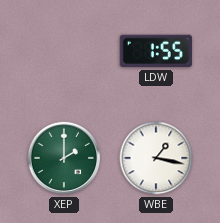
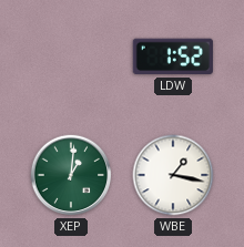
LDW: 1:55 -> 1:52 (173, 56)
XEP: 2:00 -> 1:01 (71, 175)
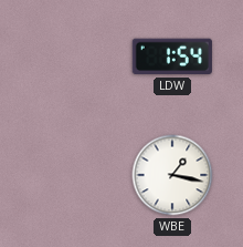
LDW: 1:52 -> 1:54 (172, 56)
XEP: 1:01 -> none (71, 175)
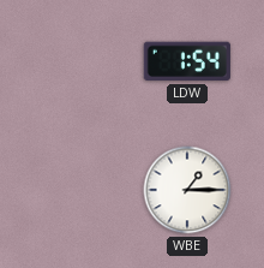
WBE: 1:17 -> 1:15 (187, 190)
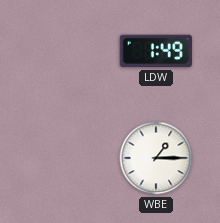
LDW: 1:54 -> 1:49 (156, 51)
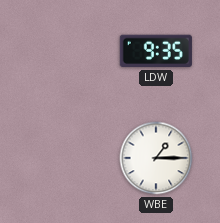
LDW: 1:49 -> 9:35 (156, 51)
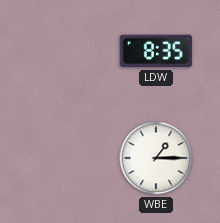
LDW: 9:35 -> 8:35 (156, 51)
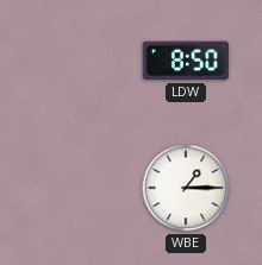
LDW: 8:35 -> 8:50 (186, 61)
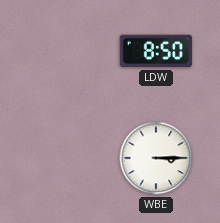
WBE: 1:15 -> 3:15 (156, 158)
